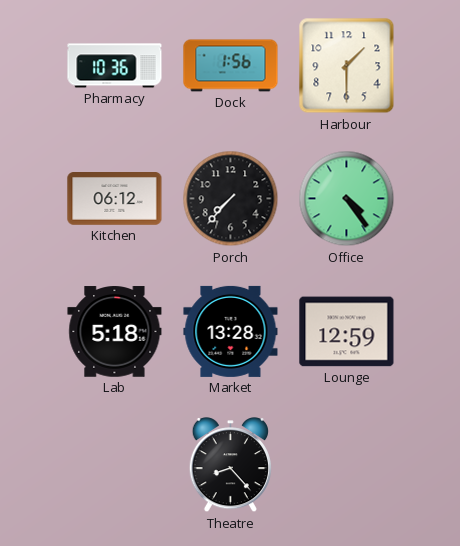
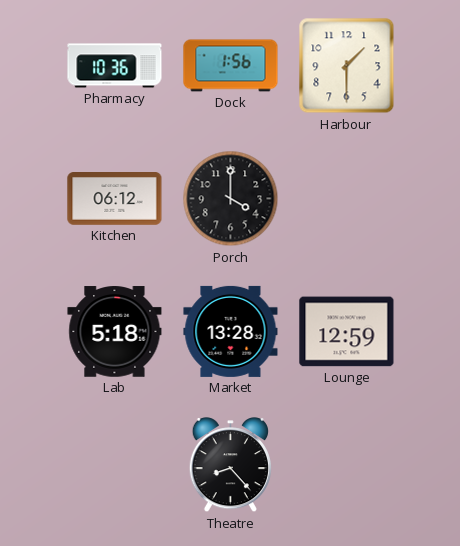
Porch: 7:37 -> 4:00 (231, 199)
Office: 4:24 -> none (347, 199)
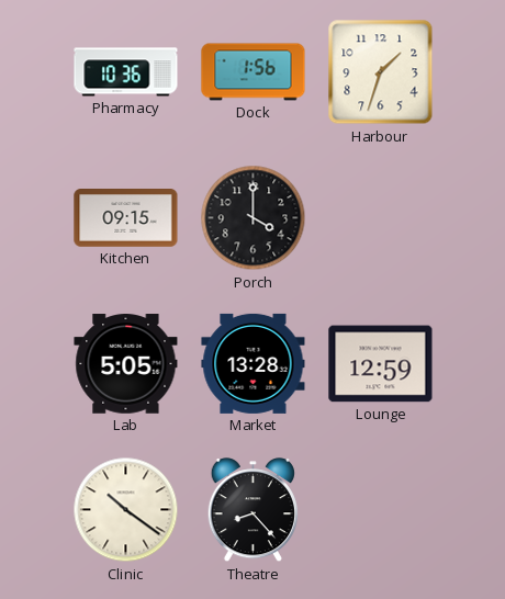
Harbour: 1:30 -> 1:33 (381, 72)
Kitchen: 06:12 -> 09:15 (126, 218)
Lab: 5:18 -> 5:05 (126, 364)
Clinic: none -> 10:21 (126, 510)
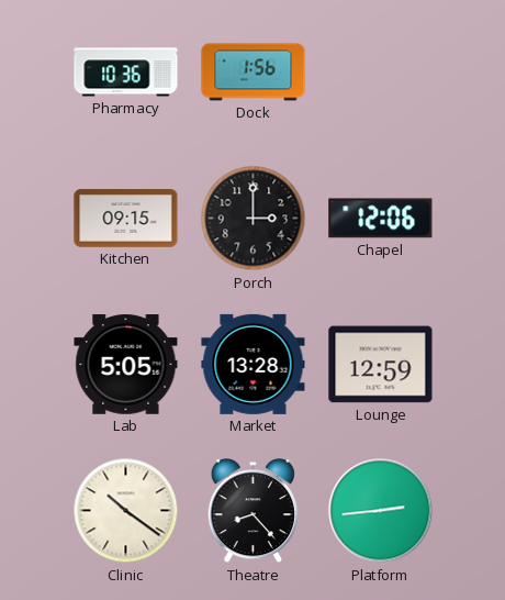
Harbour: 1:33 -> none (381, 72)
Porch: 4:00 -> 3:00 (254, 219)
Chapel: none -> 12:06 (381, 219)
Platform: none -> 2:44 (381, 511)
